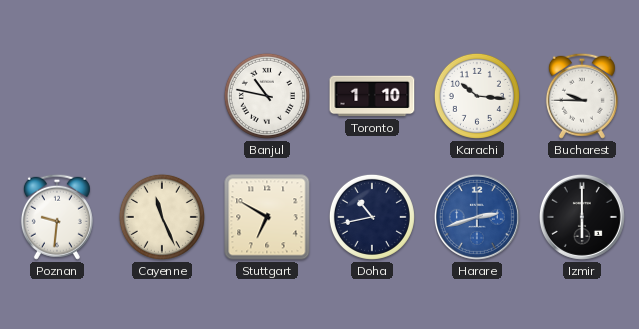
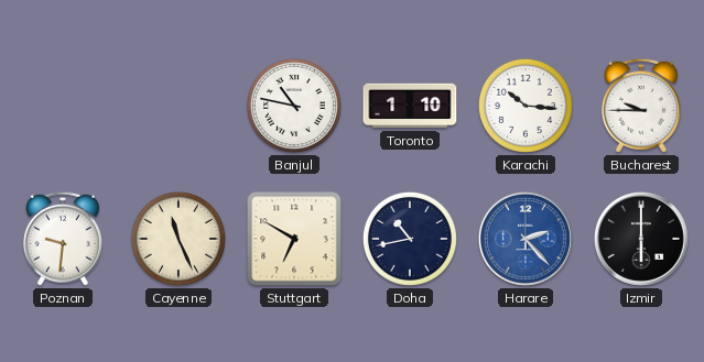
Harare: 2:42 -> 2:23 (526, 239)
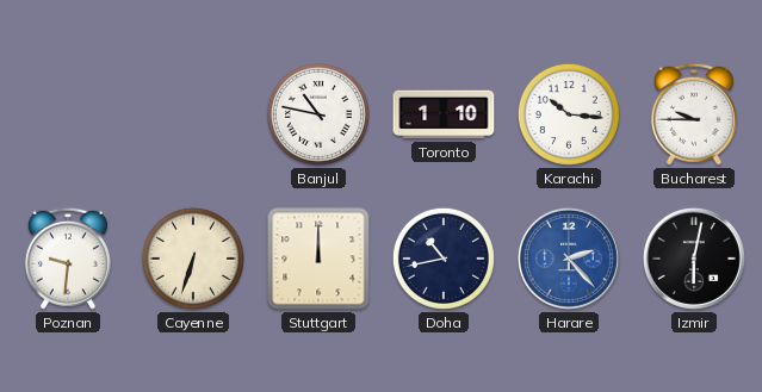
Cayenne: 11:26 -> 6:33 (193, 259)
Stuttgart: 6:50 -> 12:00 (318, 259)
Izmir: 6:00 -> 6:02 (694, 259)
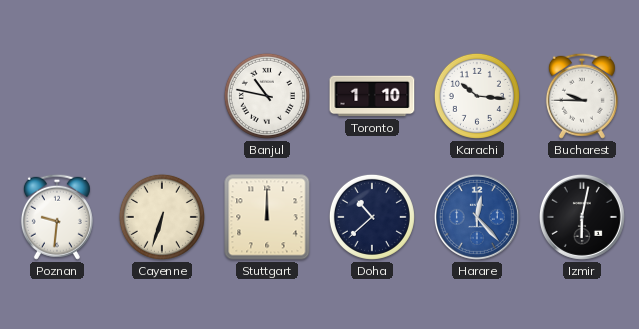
Doha: 10:43 -> 10:38 (372, 217)
Harare: 2:23 -> 12:23 (477, 217)
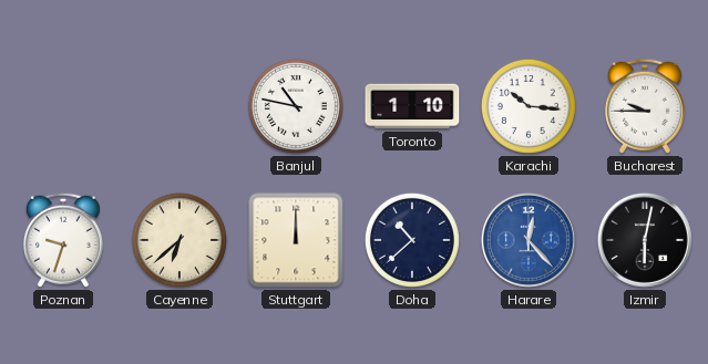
Poznan: 9:31 -> 9:33 (63, 240)
Cayenne: 6:33 -> 6:38 (179, 240)
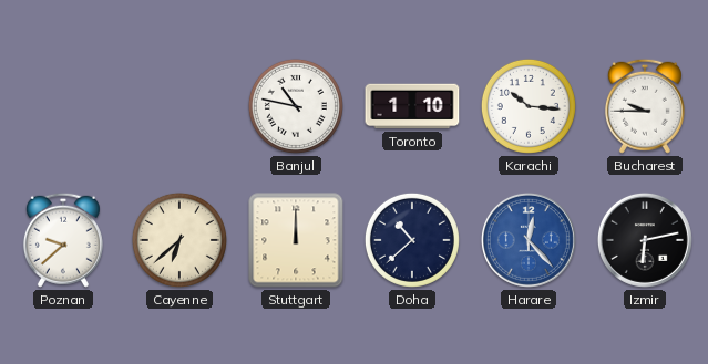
Poznan: 9:33 -> 9:38 (63, 240)
Izmir: 6:02 -> 6:13 (645, 240)
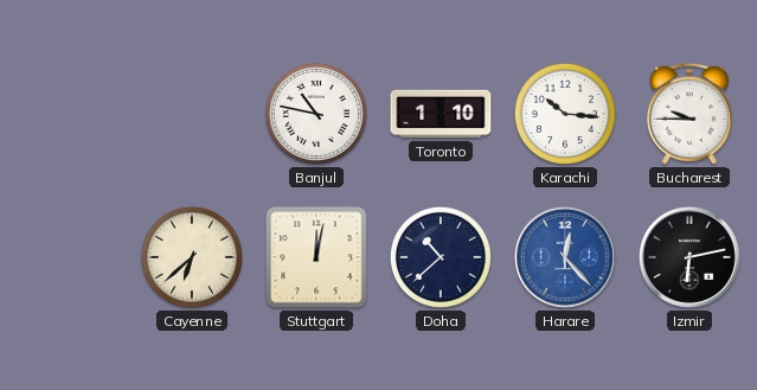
Poznan: 9:38 -> none (63, 240)
Stuttgart: 12:00 -> 12:02 (316, 257)
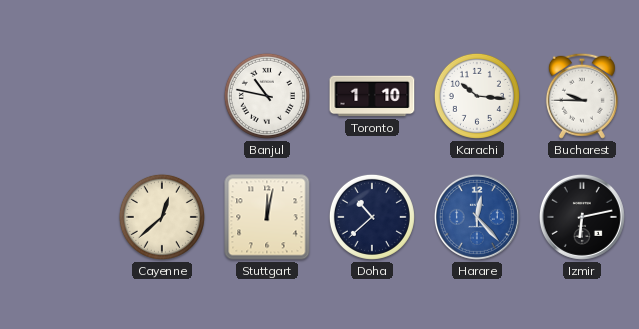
Cayenne: 6:38 -> 12:38 (162, 217)
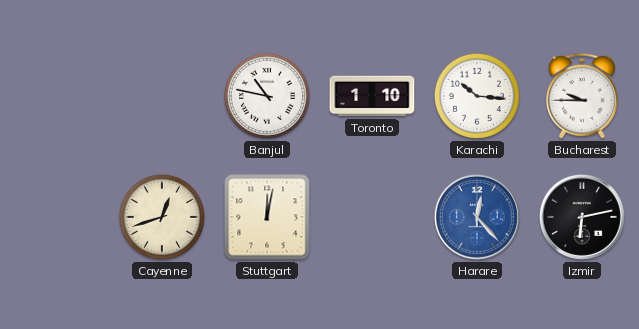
Cayenne: 12:38 -> 12:42 (162, 217)
Doha: 10:38 -> none (372, 217)
